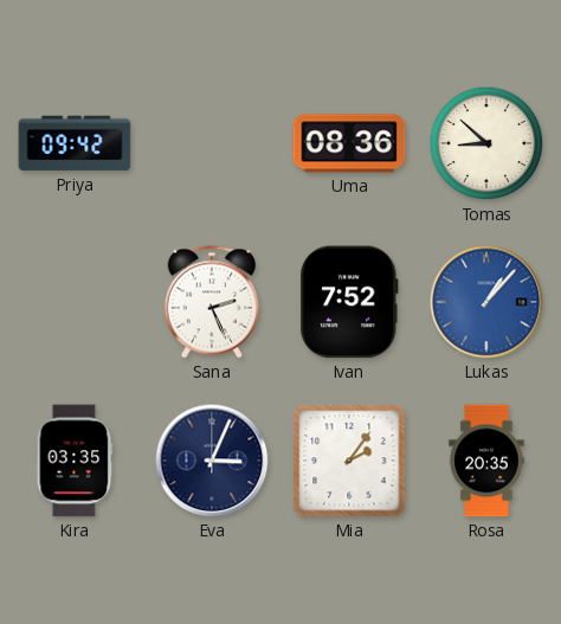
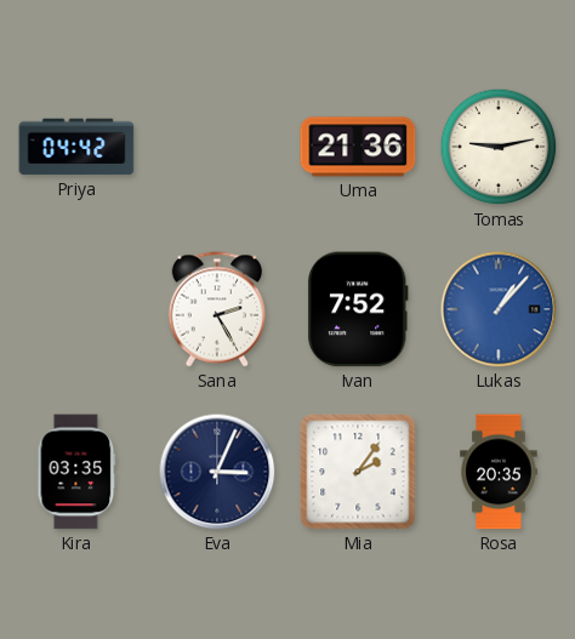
Priya: 09:42 -> 04:42 (76, 147)
Uma: 08:36 -> 21:36 (358, 147)
Tomas: 8:52 -> 9:13 (499, 147)
Sana: 2:26 -> 2:25 (216, 309)
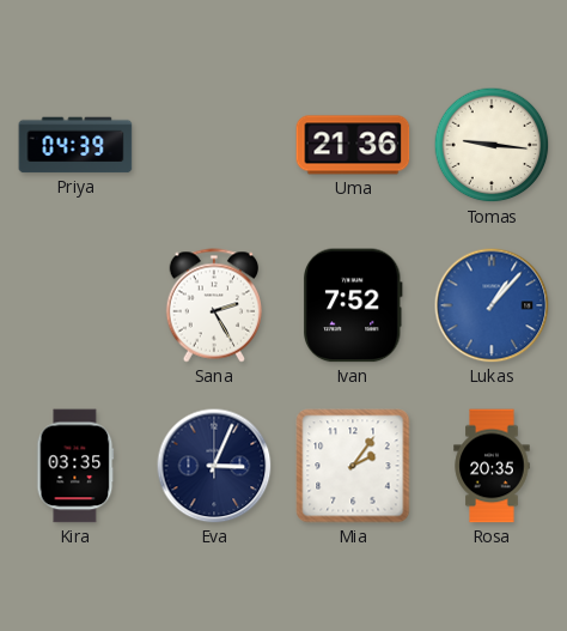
Priya: 04:42 -> 04:39 (75, 145)
Tomas: 9:13 -> 9:16 (492, 145)
